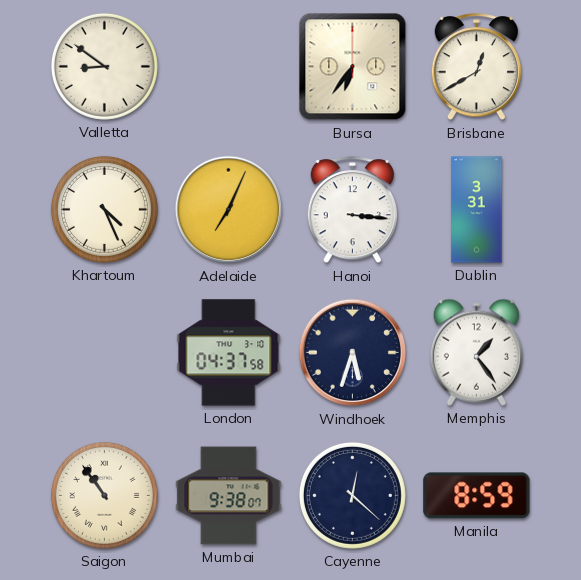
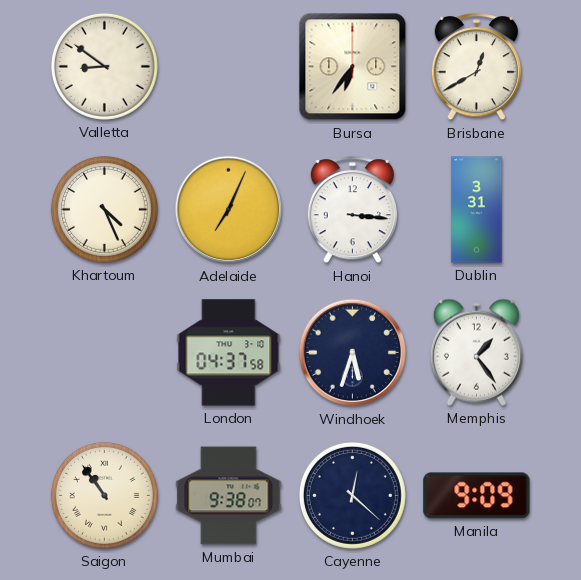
Manila: 8:59 -> 9:09 (477, 496)
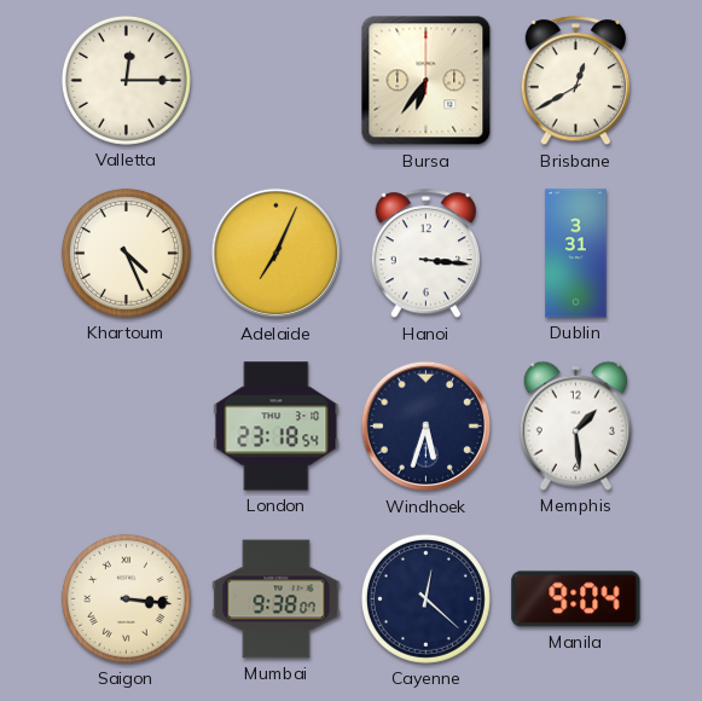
Valletta: 8:51 -> 12:15 (126, 80)
London: 04:37 -> 23:18 (277, 427)
Memphis: 1:24 -> 1:29 (575, 425)
Saigon: 10:54 -> 3:16 (126, 598)
Manila: 9:09 -> 9:04 (576, 599)
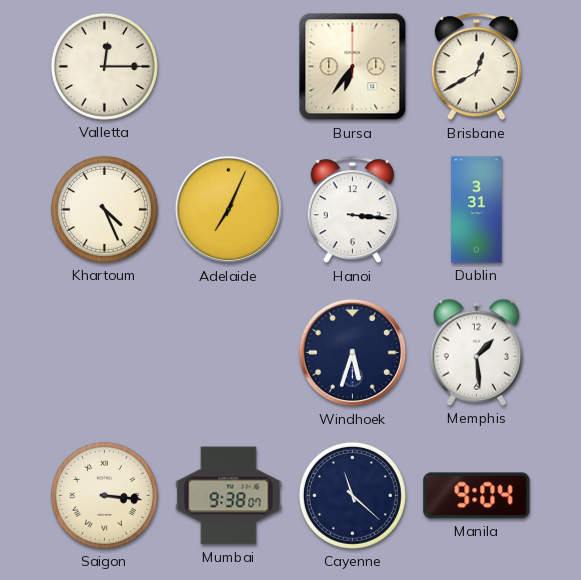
London: 23:18 -> none (277, 427)
Cayenne: 12:22 -> 11:22 (352, 495)
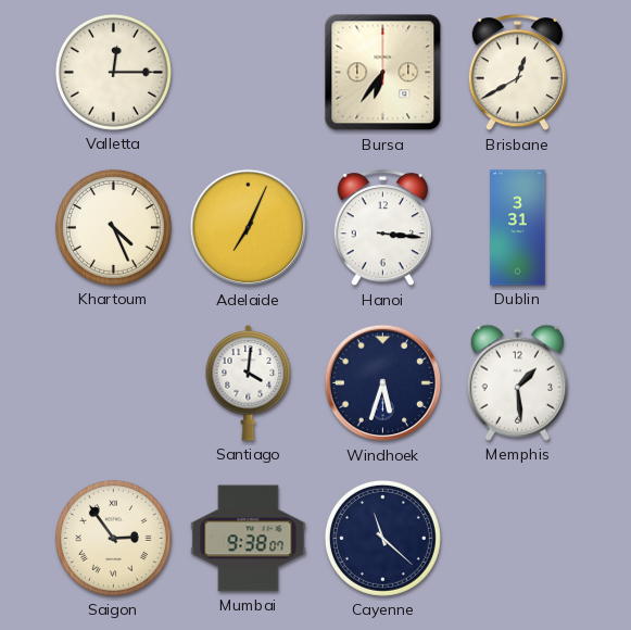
Santiago: none -> 4:01 (249, 383)
Saigon: 3:16 -> 2:54 (113, 538)
Manila: 9:04 -> none (477, 496)
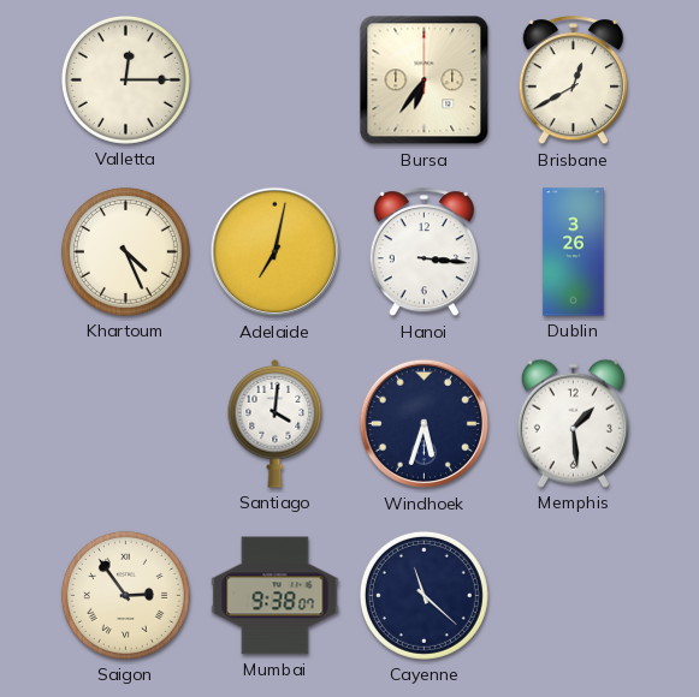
Adelaide: 7:04 -> 7:02 (276, 252)
Dublin: 3:31 -> 3:26 (574, 252)
